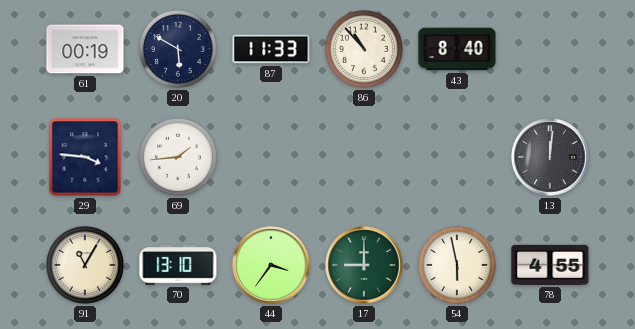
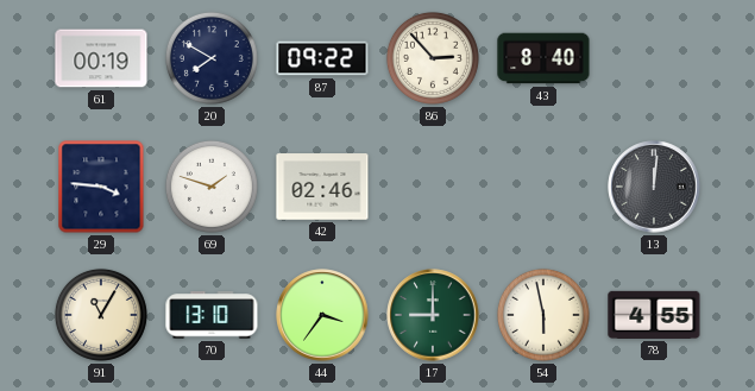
20: 5:50 -> 7:50 (212, 58)
87: 11:33 -> 09:22 (322, 58)
86: 10:53 -> 2:53 (433, 58)
69: 1:44 -> 1:48 (212, 187)
42: none -> 02:46 (322, 187)
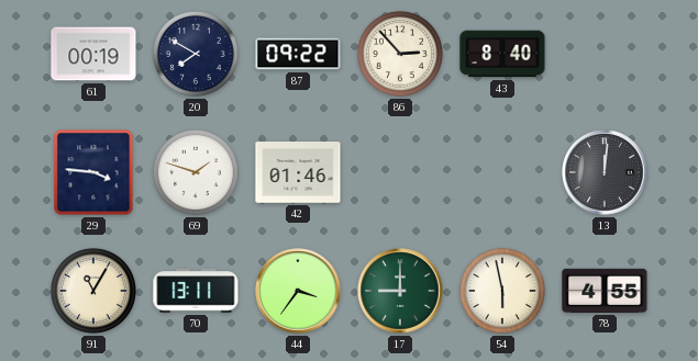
42: 02:46 -> 01:46 (298, 172)
70: 13:10 -> 13:11 (196, 291)
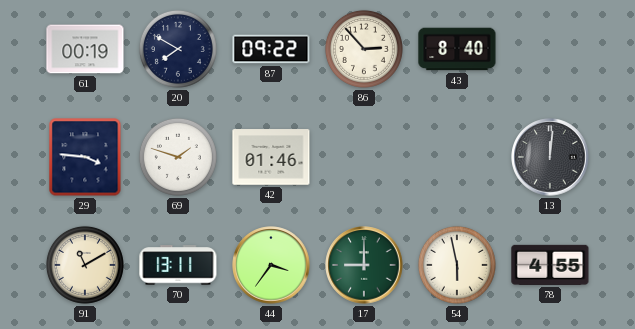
91: 11:05 -> 11:10 (85, 265)
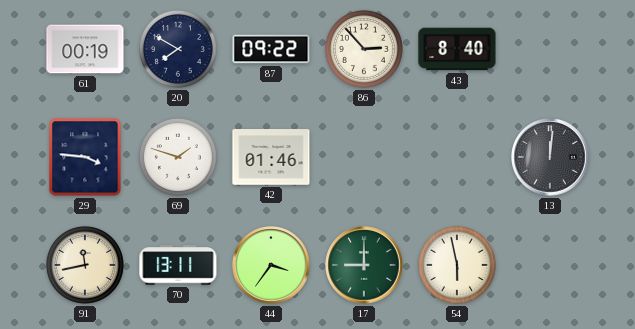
91: 11:10 -> 11:43 (85, 265)
78: 4:55 -> none (550, 265)
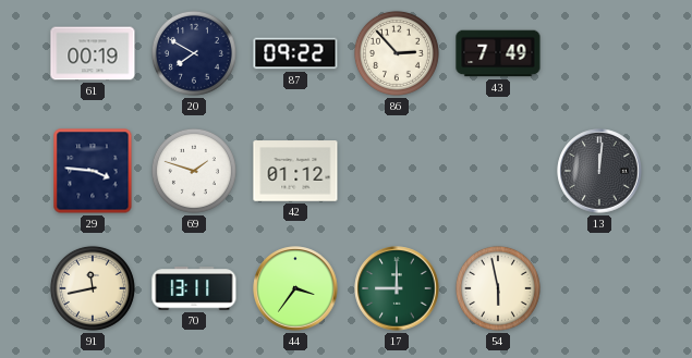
43: 8:40 -> 7:49 (498, 53)
42: 01:46 -> 01:12 (295, 171)
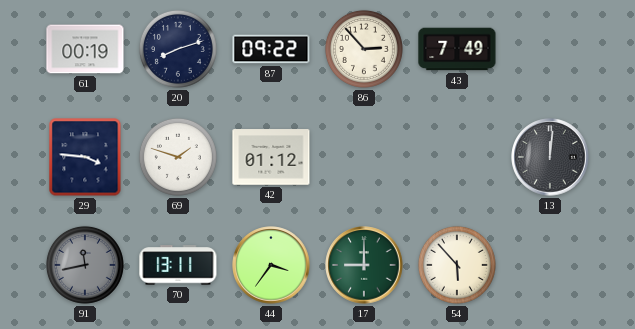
20: 7:50 -> 8:12 (178, 49)
91 dial: cream -> grey (85, 265)
54: 5:58 -> 5:53 (457, 265)
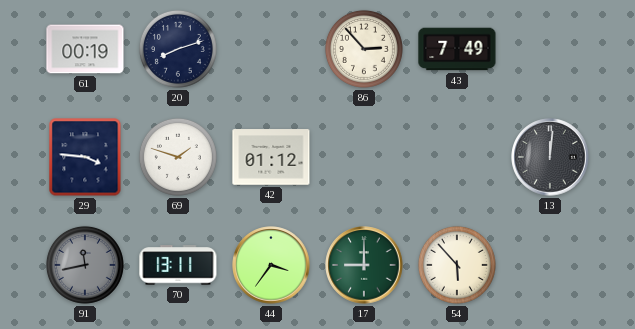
87: 09:22 -> none (271, 49)
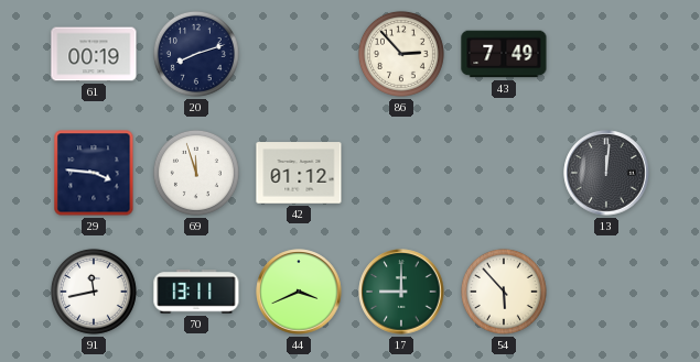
69: 1:48 -> 11:57 (196, 173)
91 dial: grey -> white (94, 292)
44: 3:36 -> 3:41 (299, 292)
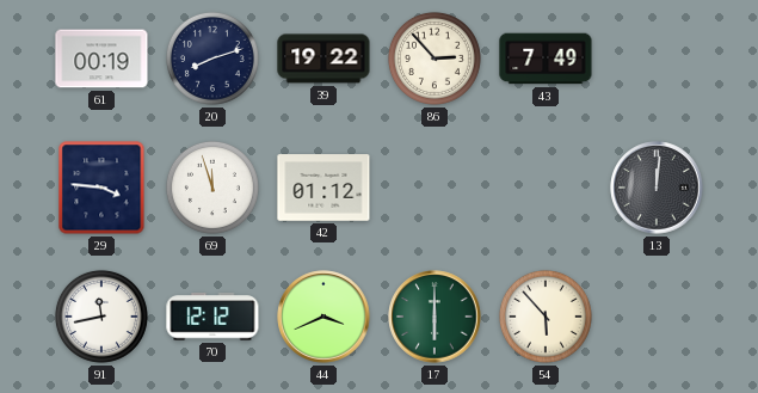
39: none -> 19:22 (323, 59)
70: 13:11 -> 12:12 (212, 317)
17: 9:00 -> 6:00 (435, 317)
